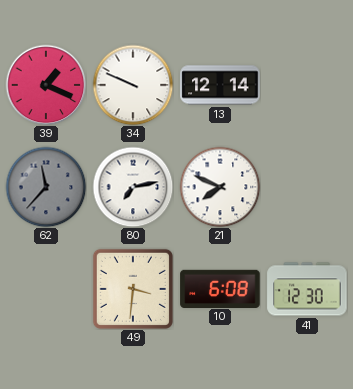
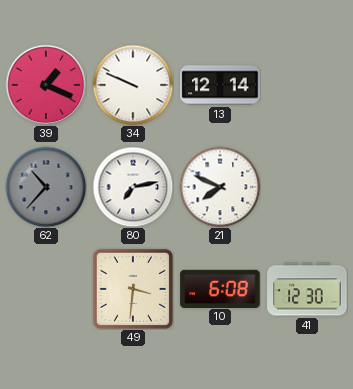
62: 11:37 -> 10:37 (46, 187)
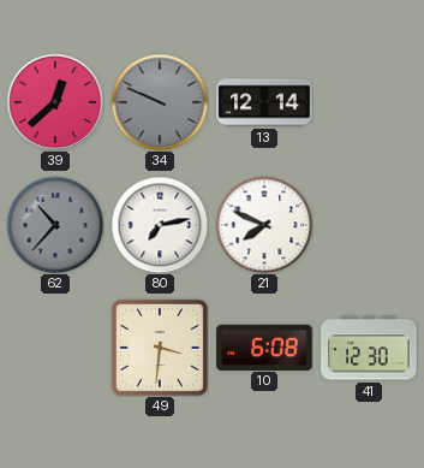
39: 1:19 -> 12:38 (55, 102)
34 dial: white -> grey (160, 102)
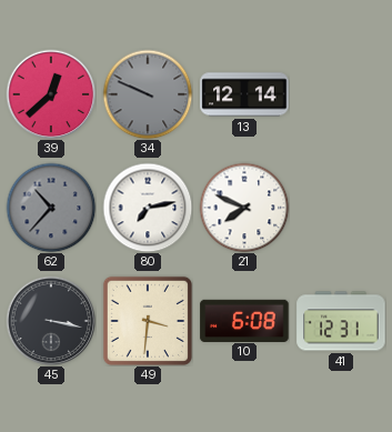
45: none -> 3:17 (51, 321)
41: 12:30 -> 12:31 (341, 321)
